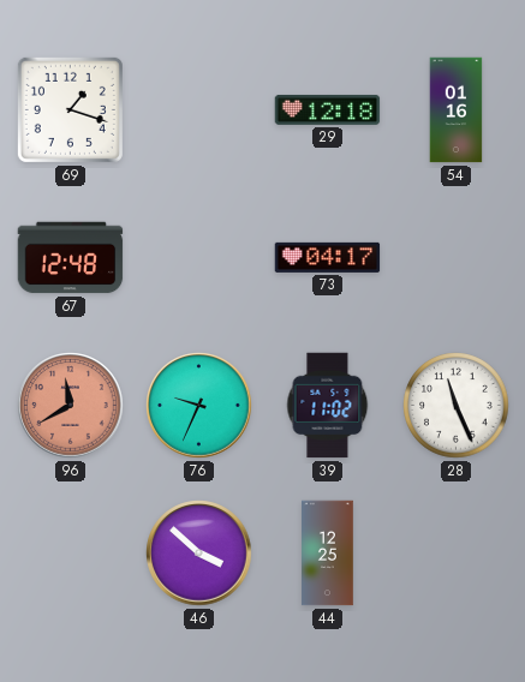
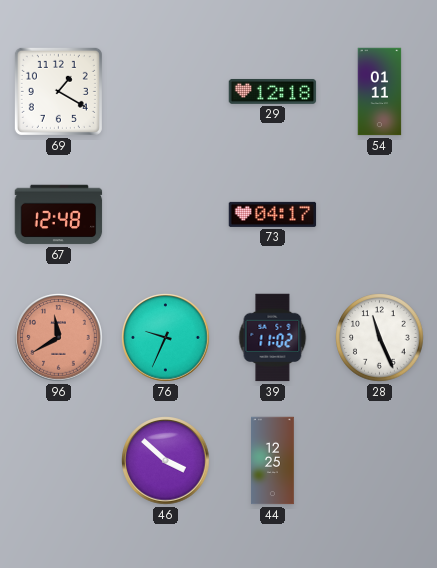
69: 1:18 -> 1:20 (58, 91)
54: 01:16 -> 01:11 (380, 92)
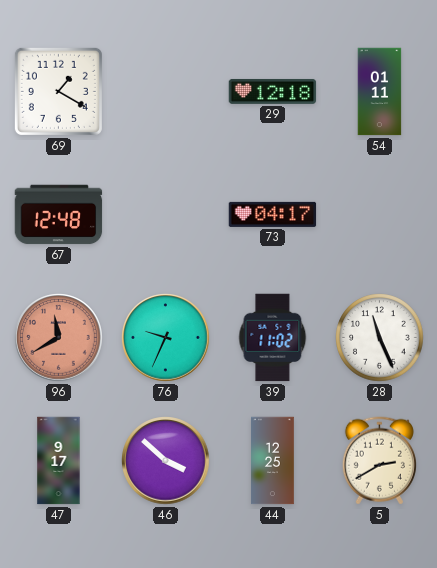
47: none -> 9:17 (59, 461)
5: none -> 2:40 (379, 461)
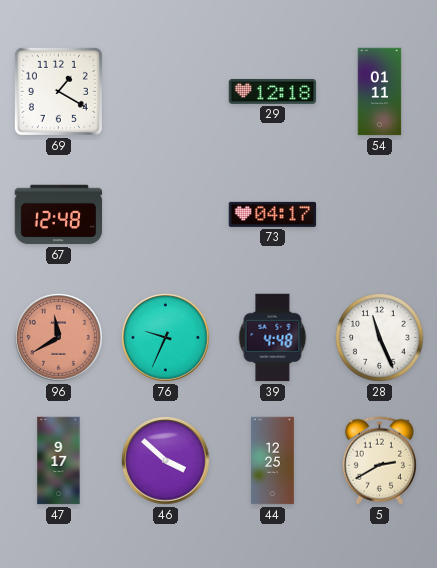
39: 11:02 -> 4:48 (273, 338)
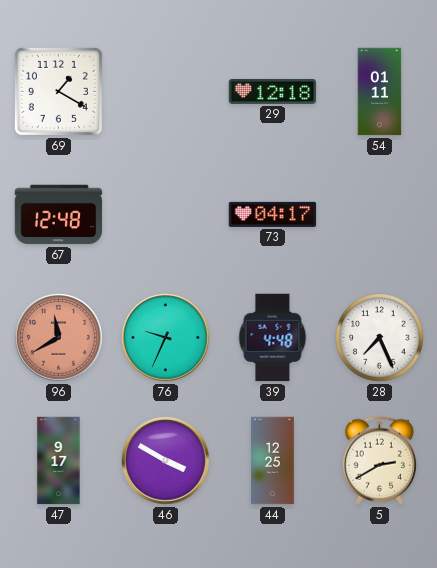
28: 11:26 -> 7:26 (380, 338)
46: 3:52 -> 3:50 (166, 461)
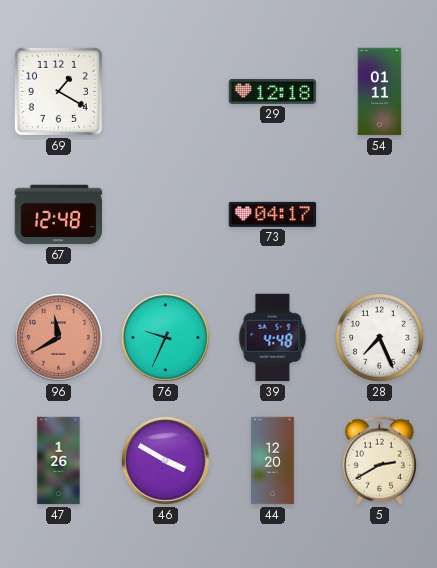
47: 9:17 -> 1:26 (59, 461)
44: 12:25 -> 12:20 (273, 461)
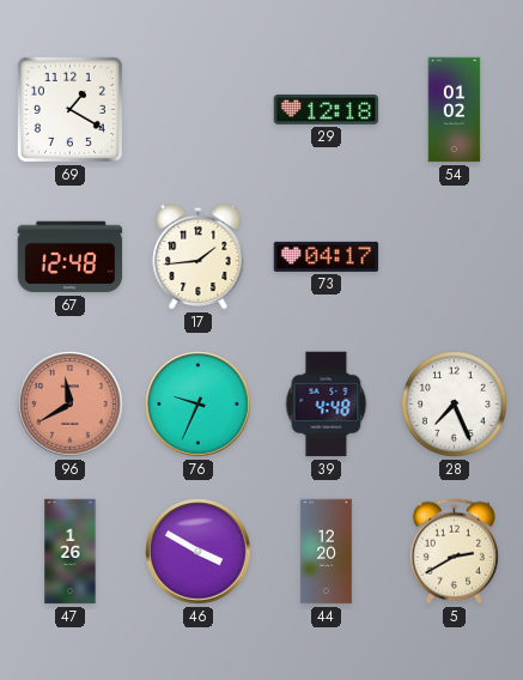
54: 01:11 -> 01:02 (455, 110)
17: none -> 1:44 (199, 256)
